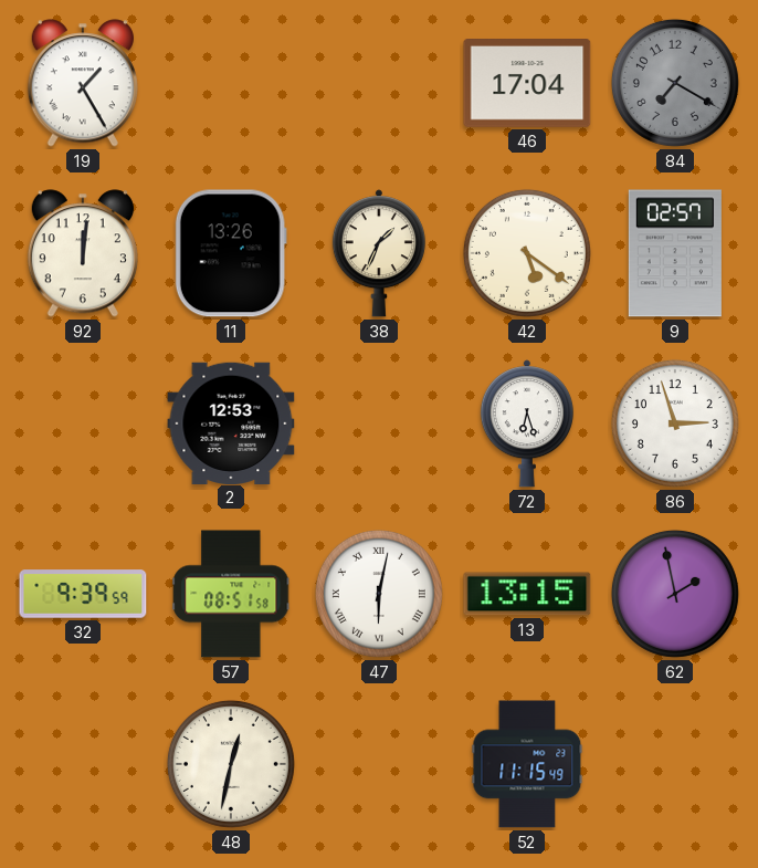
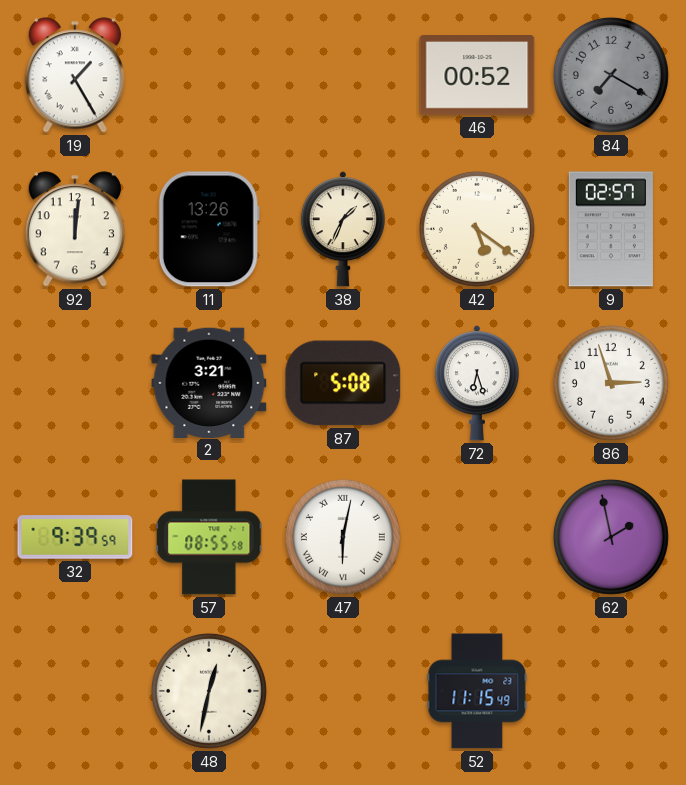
46: 17:04 -> 00:52 (477, 76)
2: 12:53 -> 3:21 (209, 382)
87: none -> 5:08 (343, 383)
57: 08:51 -> 08:55 (209, 537)
13: 13:15 -> none (527, 594)
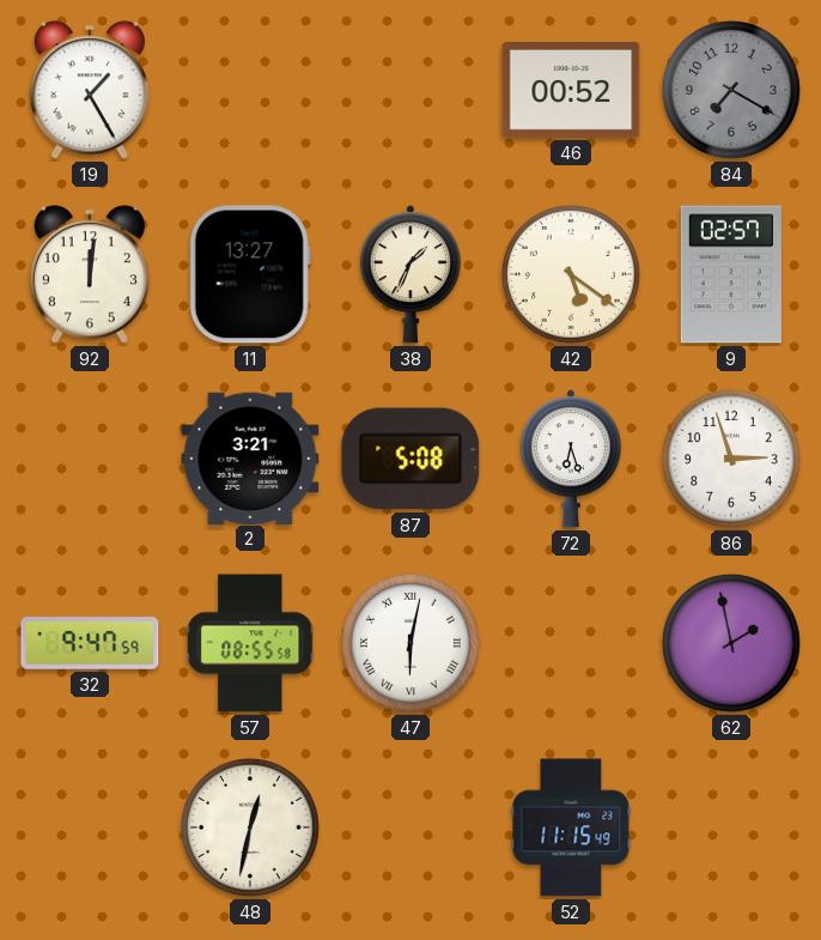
11: 13:26 -> 13:27 (250, 274)
32: 9:39 -> 9:47 (90, 643)
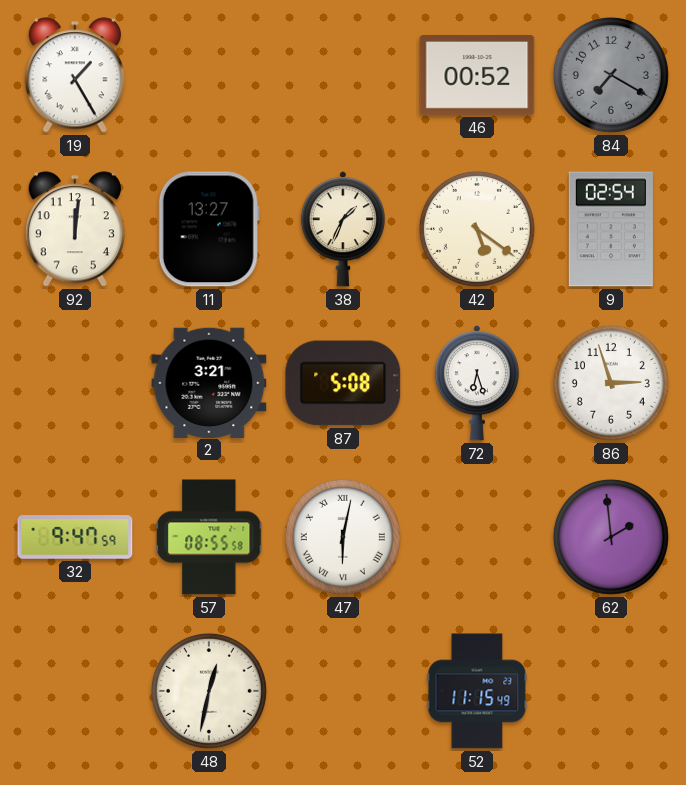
9: 02:57 -> 02:54 (611, 229)
62: 1:58 -> 1:59 (611, 537)
